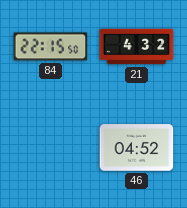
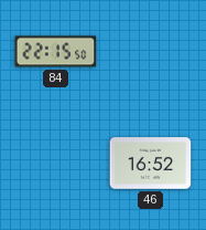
21: 4:32 -> none (137, 47)
46: 04:52 -> 16:52 (151, 164)
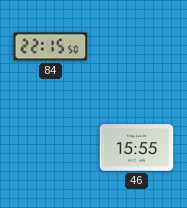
46: 16:52 -> 15:55 (137, 148)
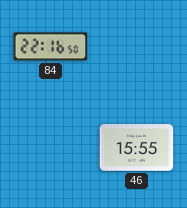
84: 22:15 -> 22:16 (51, 47)
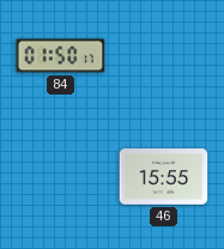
84: 22:16 -> 01:50 (61, 56)
